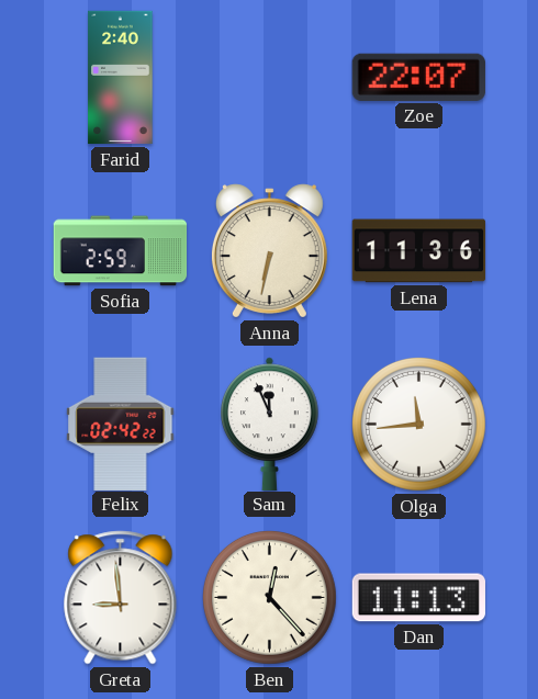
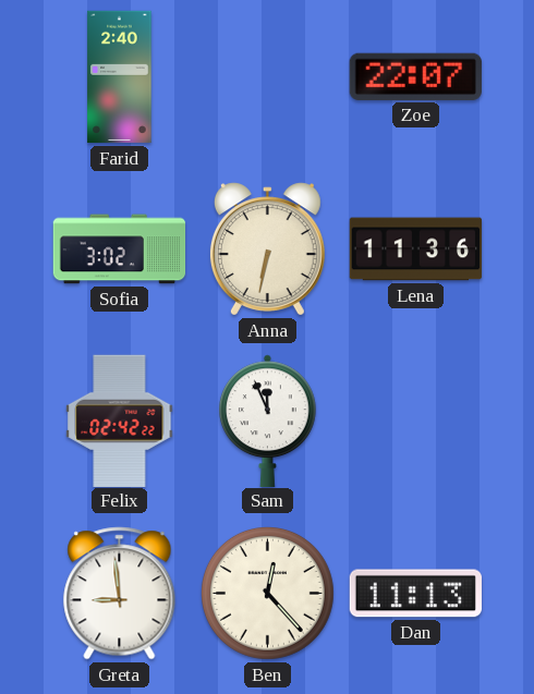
Sofia: 2:59 -> 3:02 (120, 249)
Olga: 11:44 -> none (418, 424)
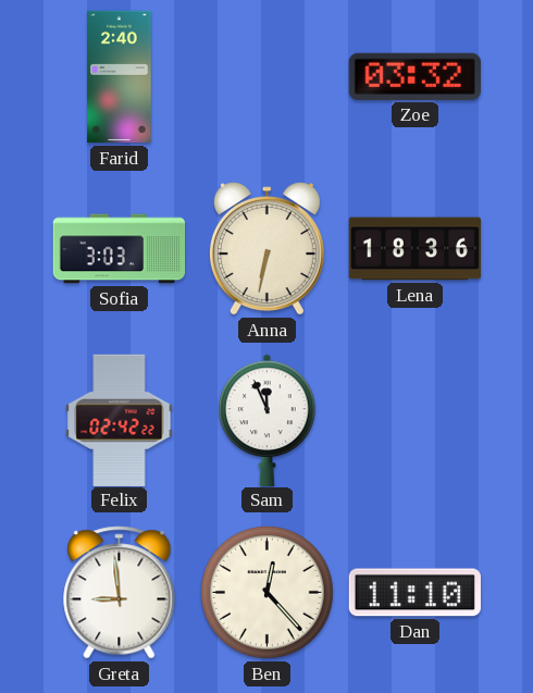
Zoe: 22:07 -> 03:32 (414, 76)
Sofia: 3:02 -> 3:03 (120, 249)
Lena: 11:36 -> 18:36 (416, 249)
Dan: 11:13 -> 11:10 (414, 593)
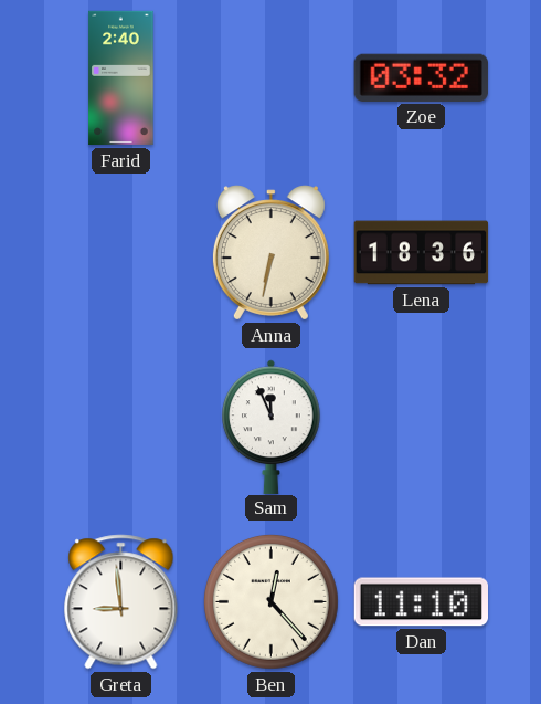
Sofia: 3:03 -> none (120, 249)
Felix: 02:42 -> none (120, 420)
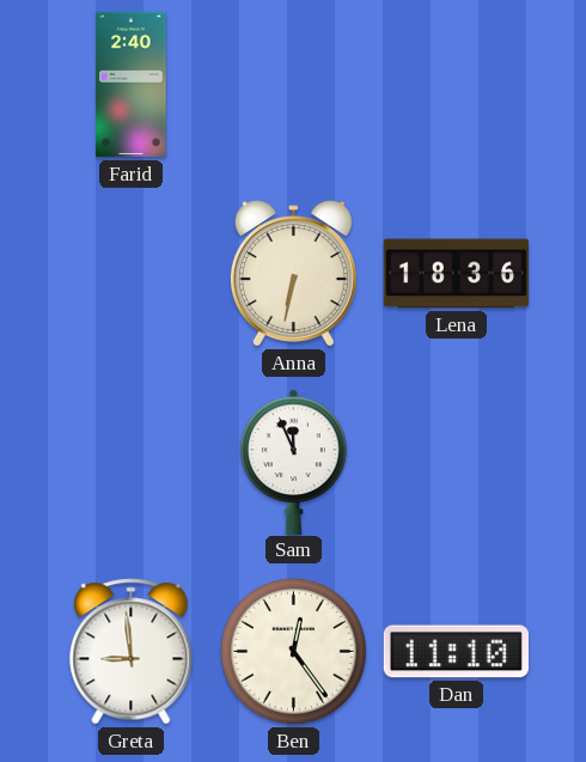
Zoe: 03:32 -> none (421, 77)
Ben: 12:23 -> 12:24 (293, 651)
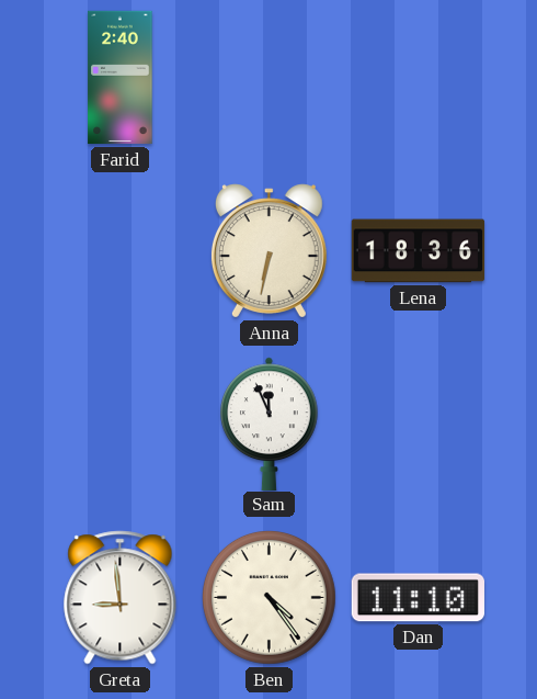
Ben: 12:24 -> 4:24 (268, 597)
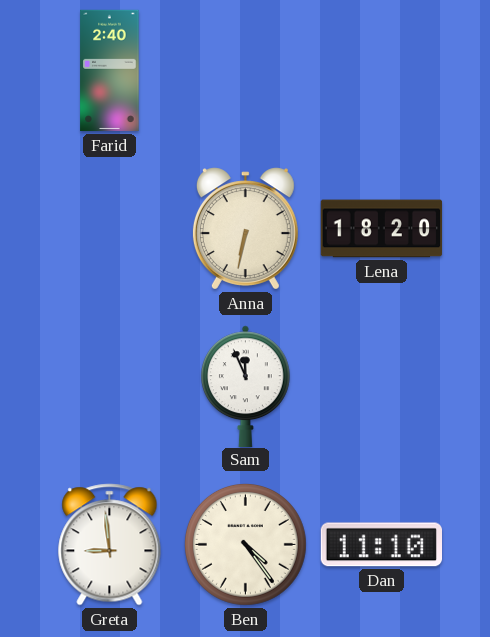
Lena: 18:36 -> 18:20 (382, 229)
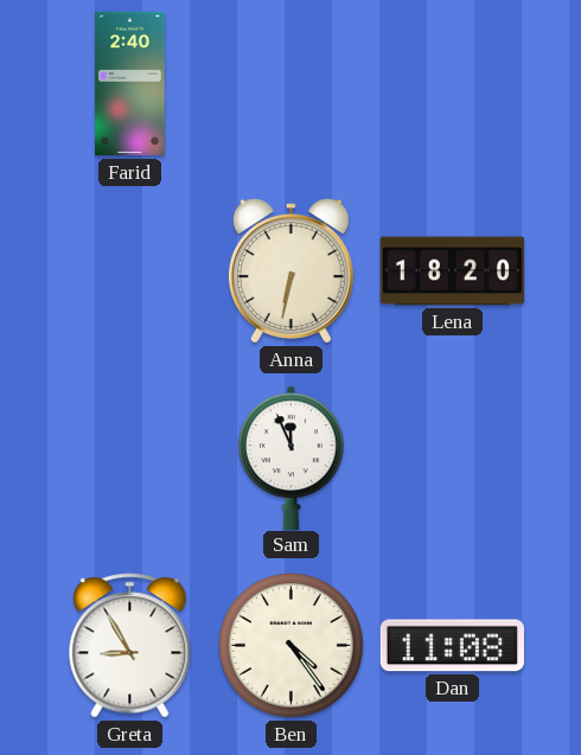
Greta: 8:59 -> 8:55 (130, 646)
Dan: 11:10 -> 11:08 (452, 646)
